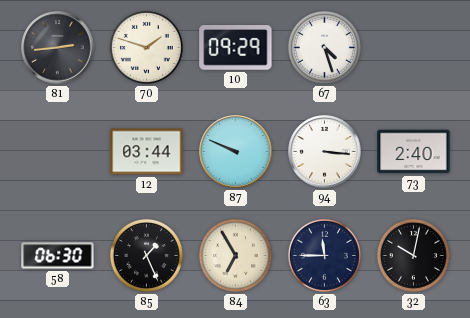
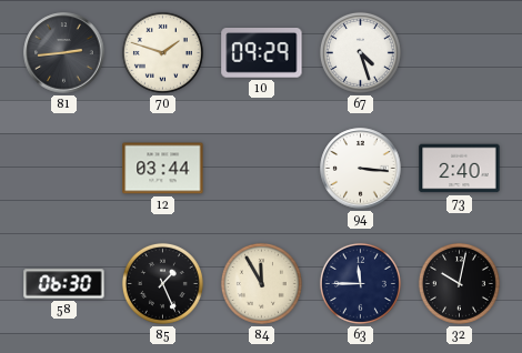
87: 9:49 -> none (236, 152)
84: 6:55 -> 11:55 (261, 283)
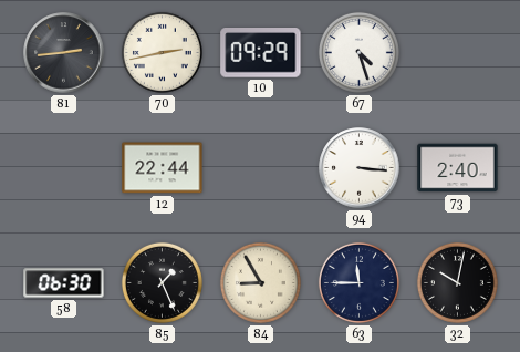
70: 1:48 -> 2:43 (162, 52)
12: 03:44 -> 22:44 (163, 168)
84: 11:55 -> 8:55 (260, 282)
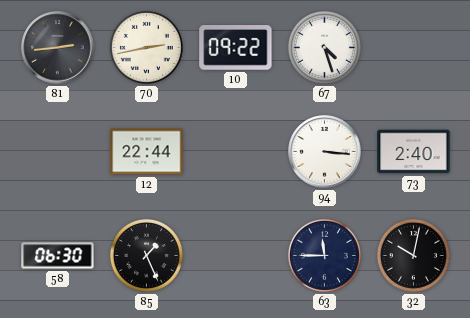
10: 09:29 -> 09:22 (236, 48)
84: 8:55 -> none (260, 282)
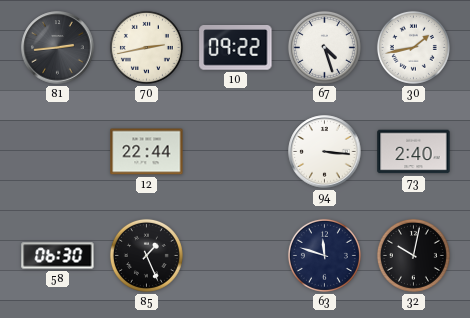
30: none -> 1:43 (413, 47)
63: 11:45 -> 11:48 (324, 255)
